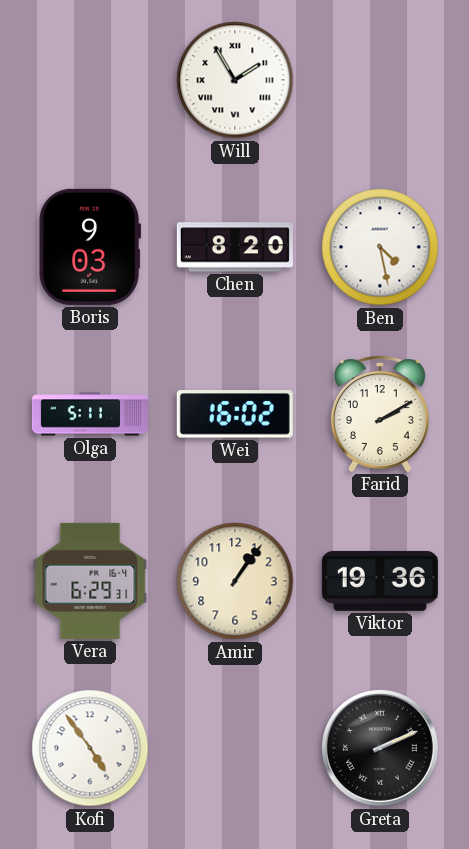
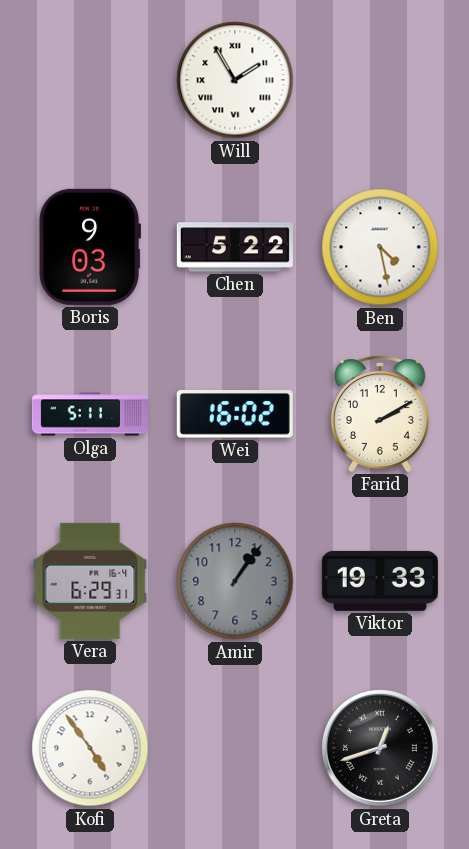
Chen: 8:20 -> 5:22 (235, 247)
Amir dial: cream -> grey (235, 581)
Viktor: 19:36 -> 19:33 (380, 581)
Greta: 2:11 -> 12:42 (380, 748)
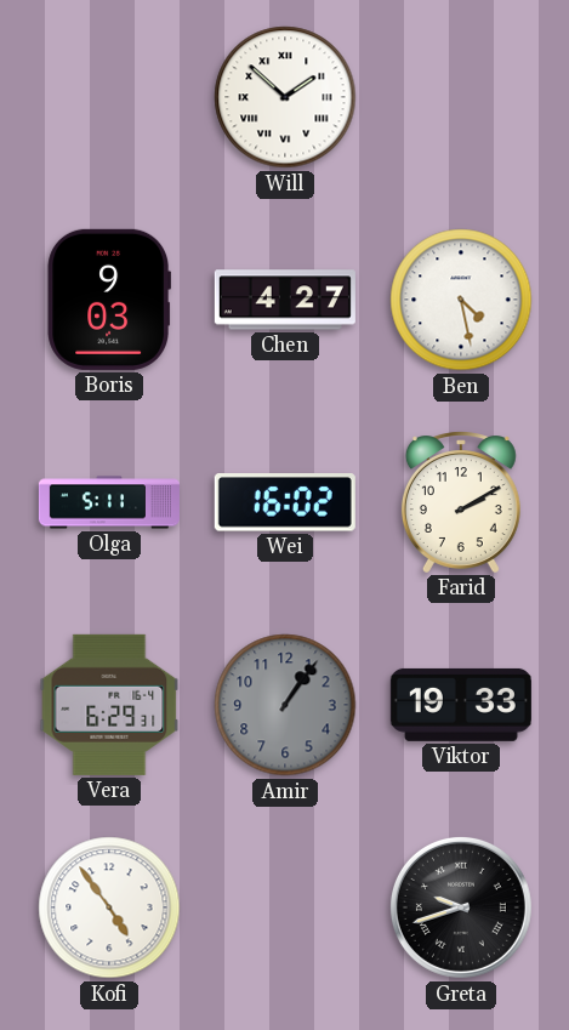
Will: 1:55 -> 1:52 (285, 97)
Chen: 5:22 -> 4:27 (285, 300)
Greta: 12:42 -> 9:42 (461, 907)
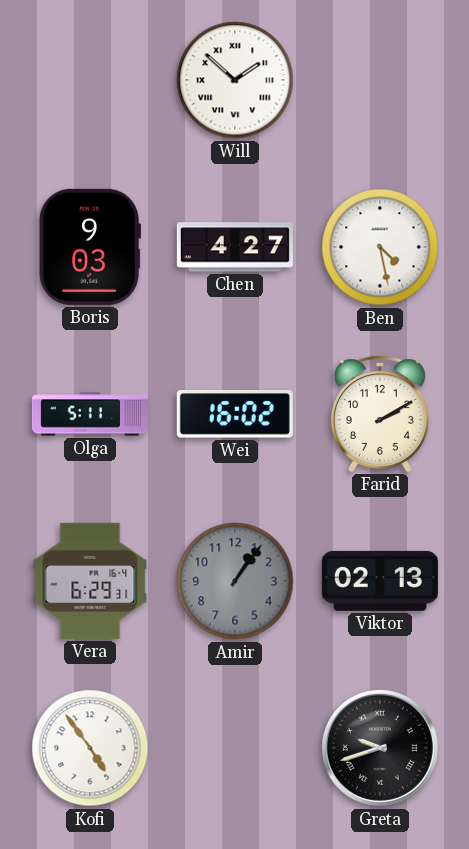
Viktor: 19:33 -> 02:13 (380, 581)
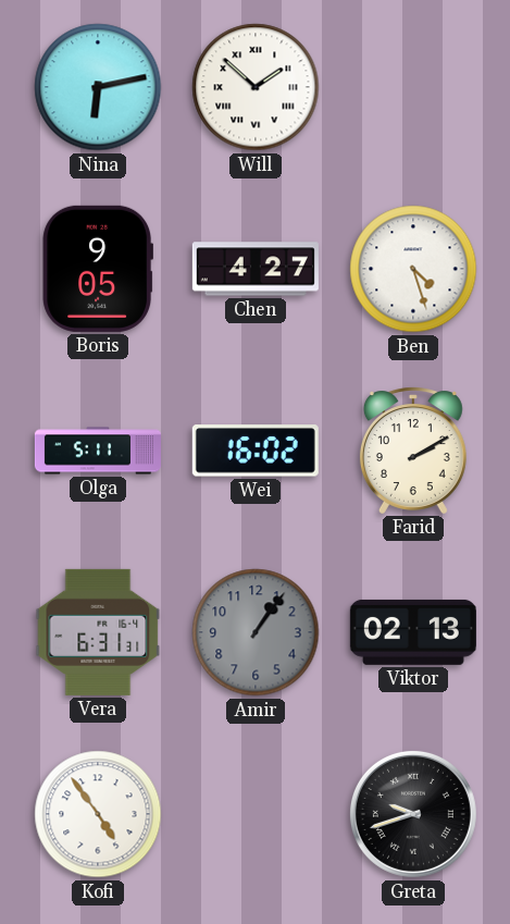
Nina: none -> 6:13 (98, 87)
Boris: 9:03 -> 9:05 (97, 269)
Ben: 4:28 -> 4:27 (413, 269)
Vera: 6:29 -> 6:31 (98, 632)
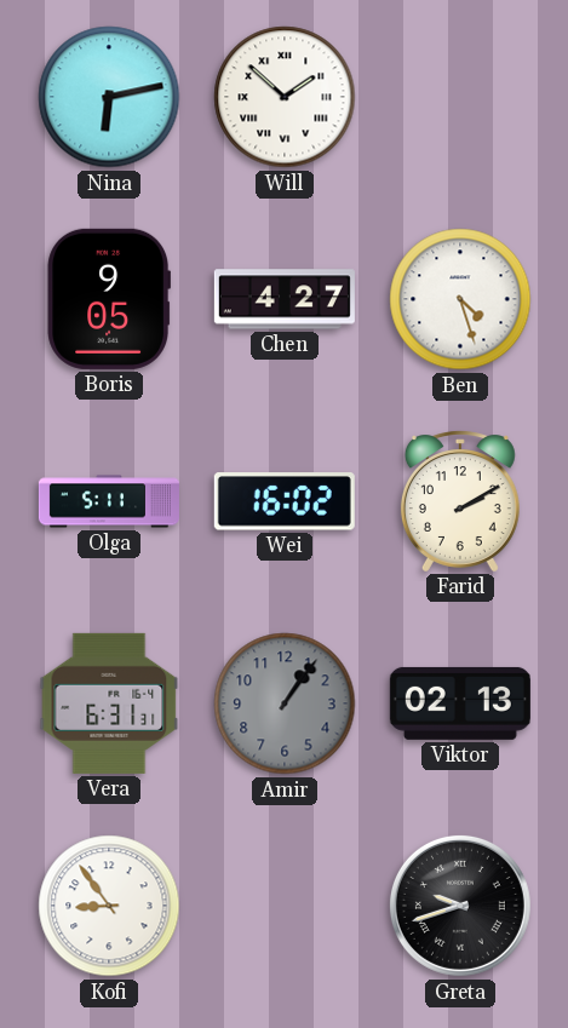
Kofi: 4:54 -> 8:54 (109, 906)
